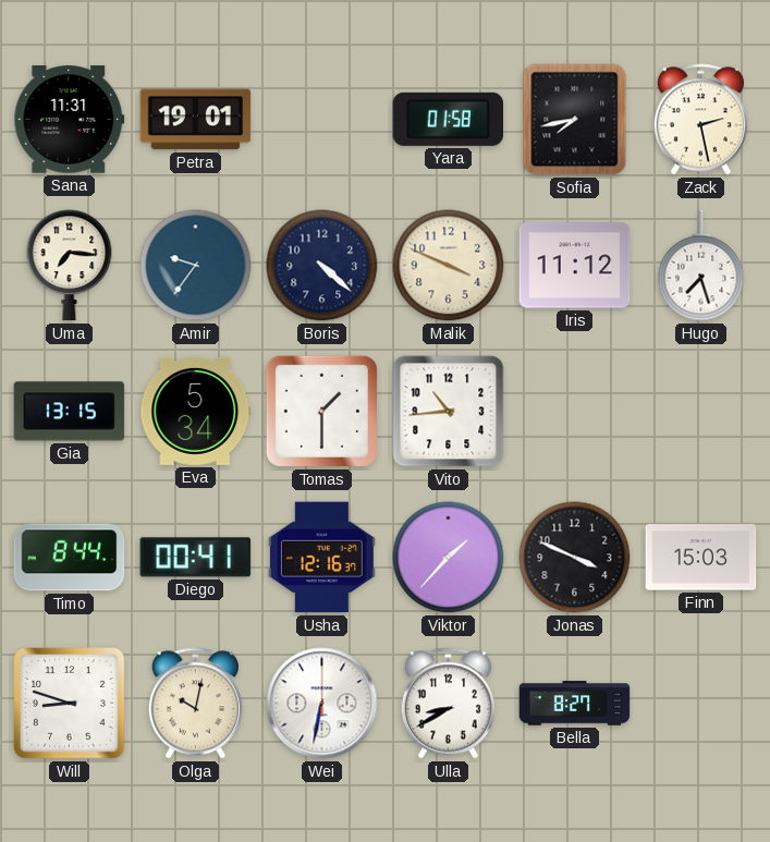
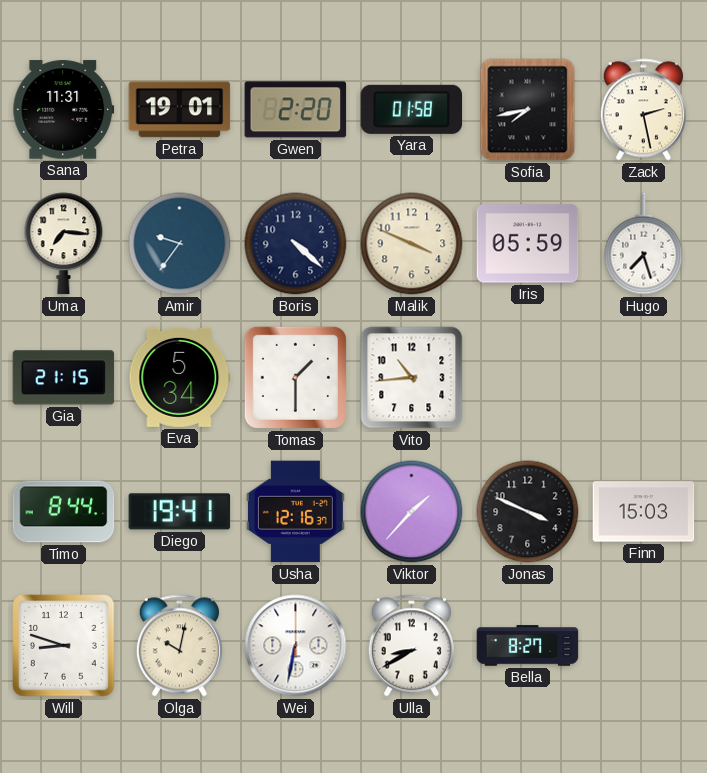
Gwen: none -> 2:20 (296, 110)
Iris: 11:12 -> 05:59 (528, 244)
Gia: 13:15 -> 21:15 (64, 378)
Diego: 00:41 -> 19:41 (180, 512)
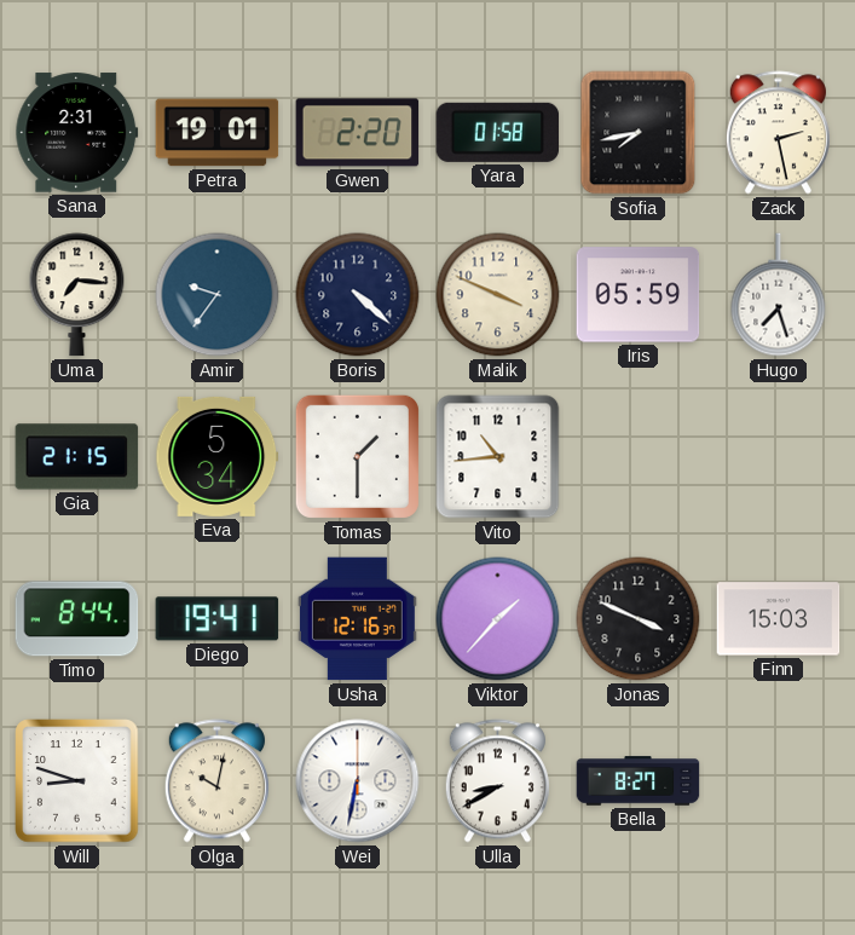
Sana: 11:31 -> 2:31 (77, 133)
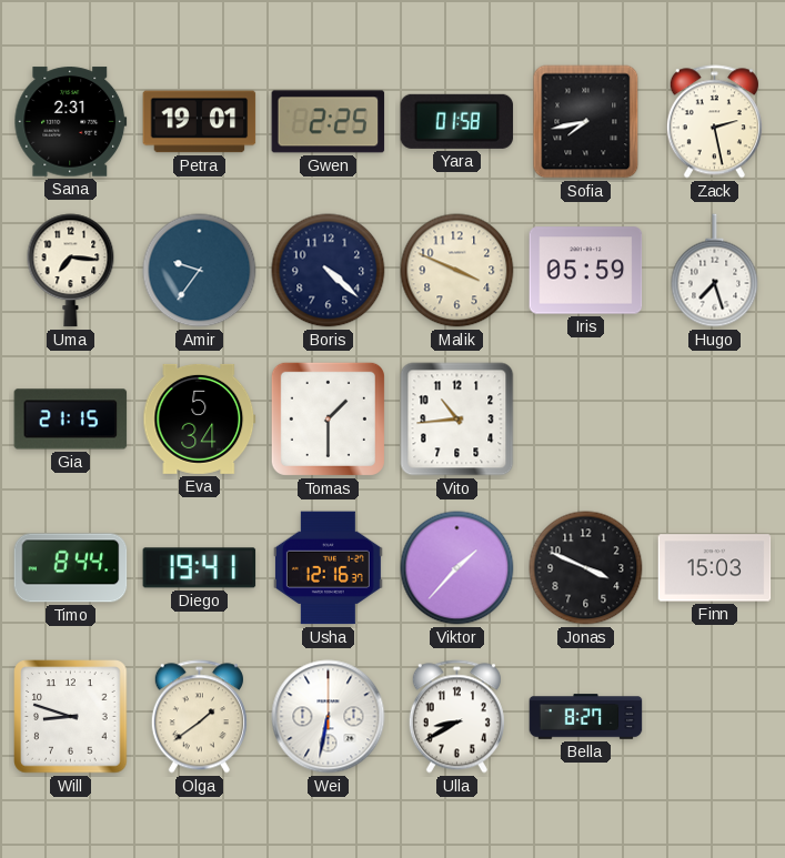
Gwen: 2:20 -> 2:25 (329, 122)
Olga: 10:02 -> 1:39 (199, 717)
